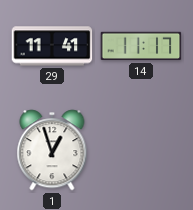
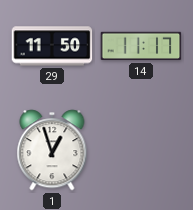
29: 11:41 -> 11:50 (52, 46)
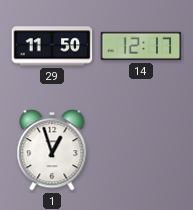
14: 11:17 -> 12:17 (141, 46)
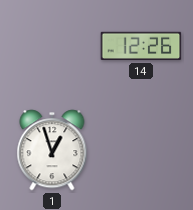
29: 11:50 -> none (52, 46)
14: 12:17 -> 12:26 (141, 46)
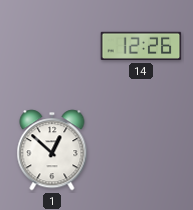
1: 12:57 -> 12:52 (52, 150)
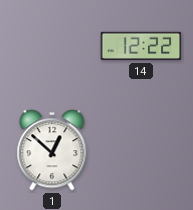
14: 12:26 -> 12:22 (141, 46)
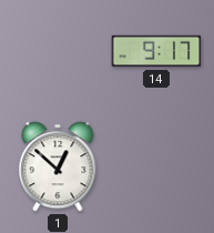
14: 12:22 -> 9:17 (156, 51)
